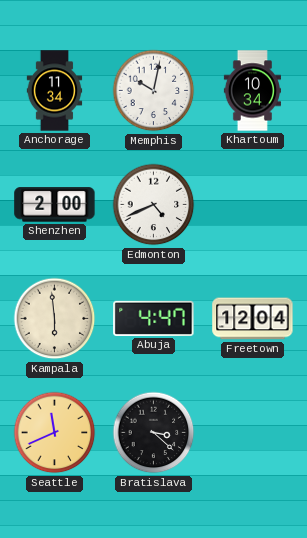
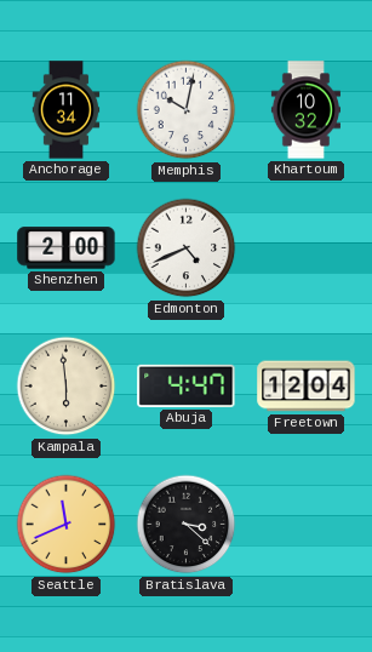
Khartoum: 10:34 -> 10:32 (305, 110)
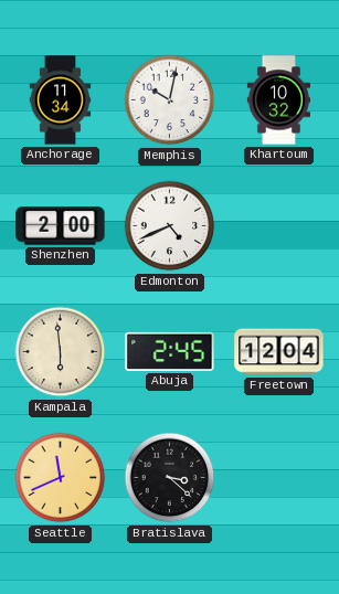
Abuja: 4:47 -> 2:45 (170, 351)
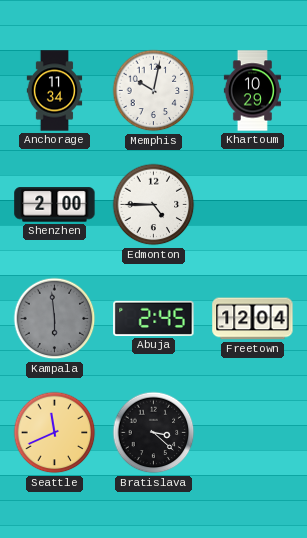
Khartoum: 10:32 -> 10:29 (252, 91)
Edmonton: 4:41 -> 4:45 (154, 205)
Kampala dial: cream -> grey (55, 319)
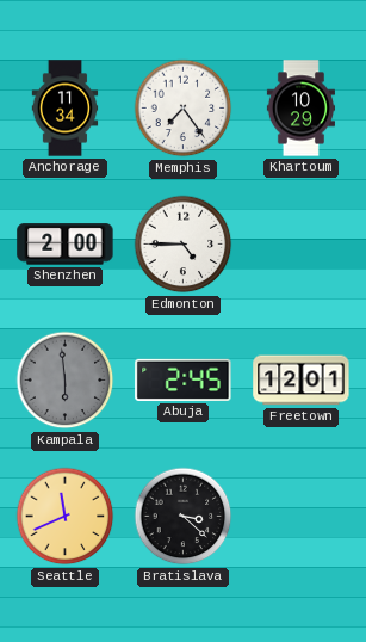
Memphis: 10:02 -> 7:24 (184, 109)
Freetown: 12:04 -> 12:01 (302, 381)
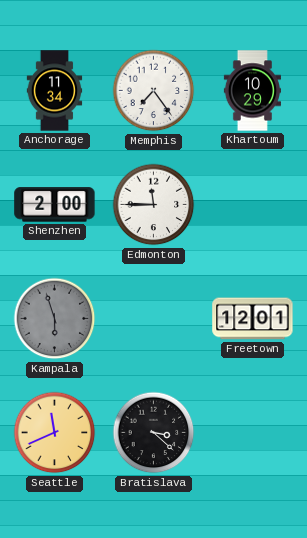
Edmonton: 4:45 -> 11:45 (154, 205)
Kampala: 5:59 -> 5:57 (55, 319)
Abuja: 2:45 -> none (184, 379)
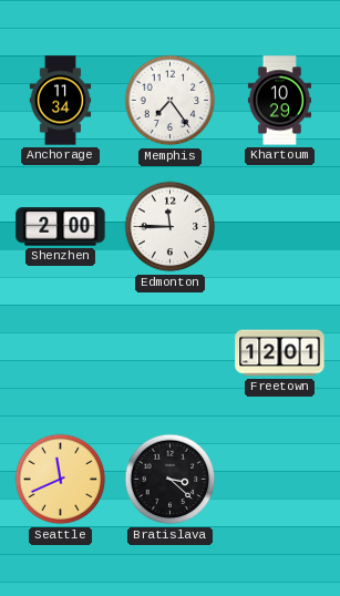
Kampala: 5:57 -> none (55, 319)
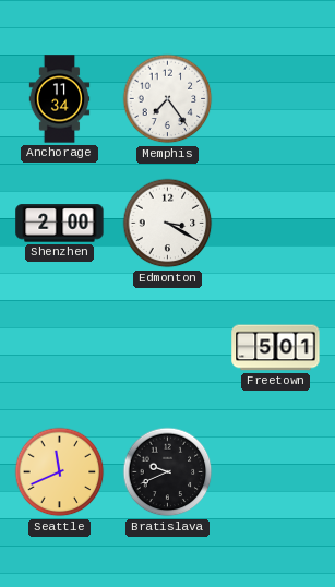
Khartoum: 10:29 -> none (279, 101)
Edmonton: 11:45 -> 3:20 (168, 224)
Freetown: 12:01 -> 5:01 (276, 348)
Bratislava: 3:22 -> 9:41 (168, 472)
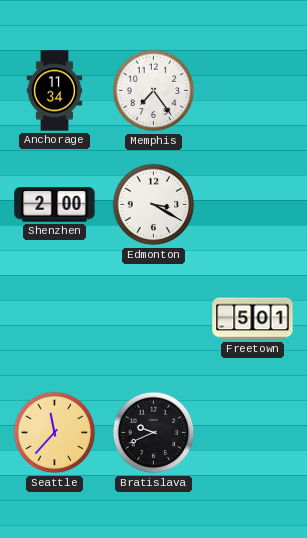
Seattle: 11:41 -> 11:37 (55, 433)
